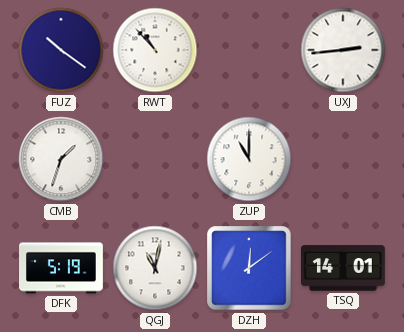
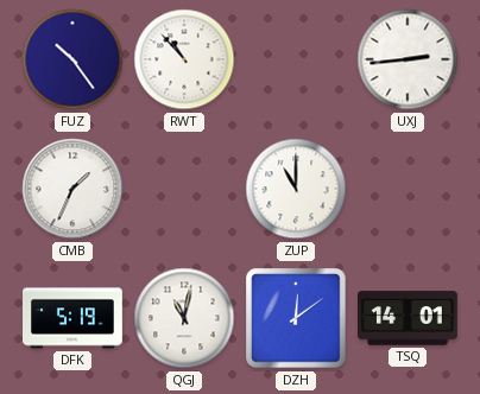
FUZ: 10:21 -> 10:24 (72, 59)
CMB: 1:33 -> 1:34 (72, 189)
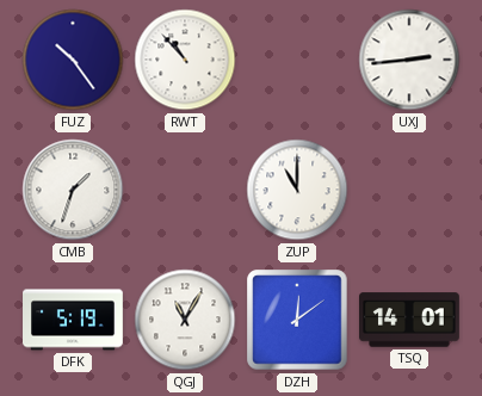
CMB: 1:34 -> 1:33 (73, 190)
QGJ: 11:02 -> 11:05 (185, 320)
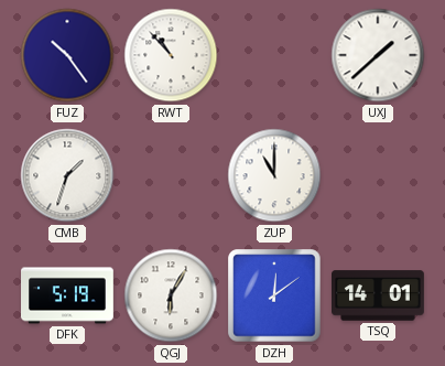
UXJ: 2:44 -> 1:38 (378, 55)
QGJ: 11:05 -> 6:05 (171, 295)
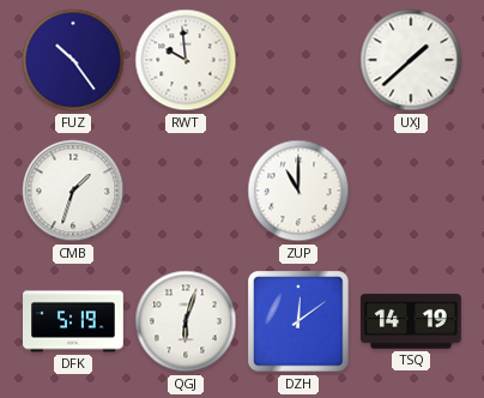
RWT: 10:53 -> 9:59 (186, 60)
QGJ: 6:05 -> 6:03 (186, 321)
TSQ: 14:01 -> 14:19 (412, 321)
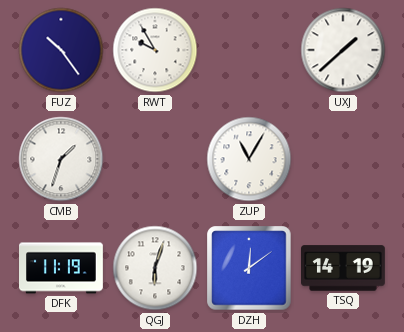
RWT: 9:59 -> 9:55 (155, 50)
ZUP: 11:00 -> 11:05 (249, 159)
DFK: 5:19 -> 11:19 (62, 268)
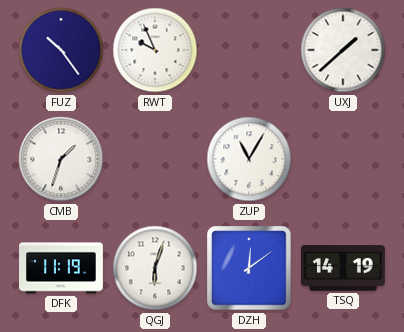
RWT: 9:55 -> 9:56 (155, 50)
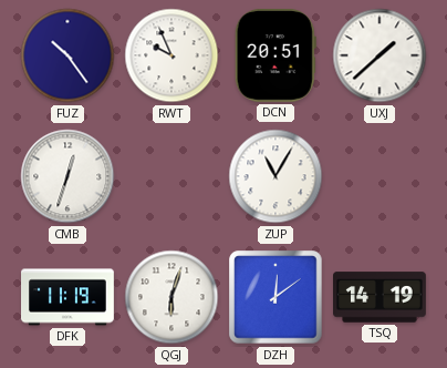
DCN: none -> 20:51 (276, 55)
CMB: 1:33 -> 12:33 (67, 176)
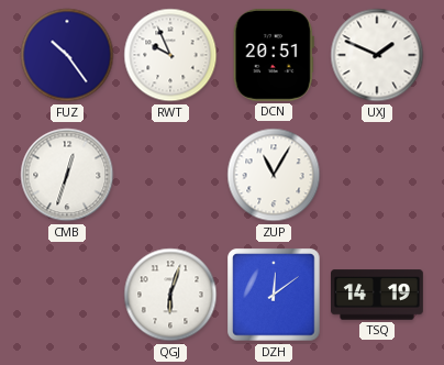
UXJ: 1:38 -> 1:49 (377, 55)
DFK: 11:19 -> none (69, 297)
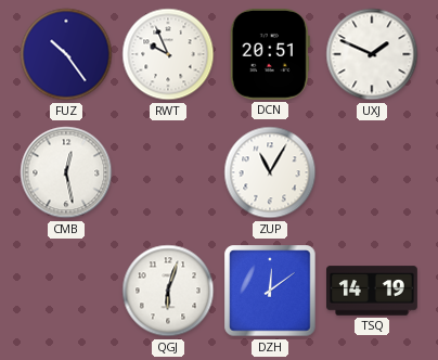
CMB: 12:33 -> 12:28 (66, 172)
